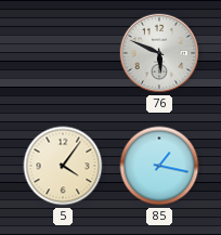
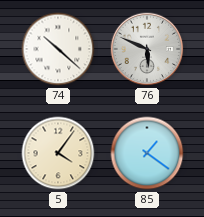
74: none -> 10:22 (58, 49)
85: 1:17 -> 1:21 (147, 153)
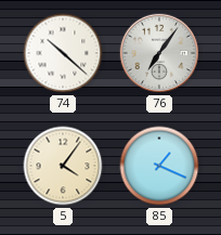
76: 5:49 -> 7:06 (159, 53)
85: 1:21 -> 1:19 (159, 166)
